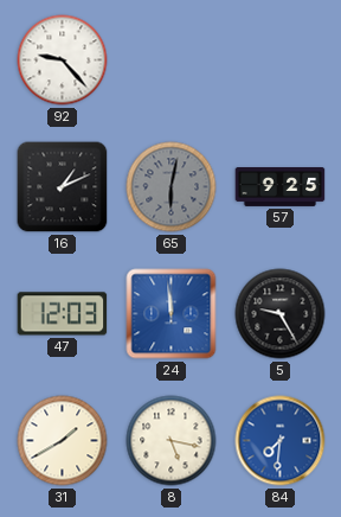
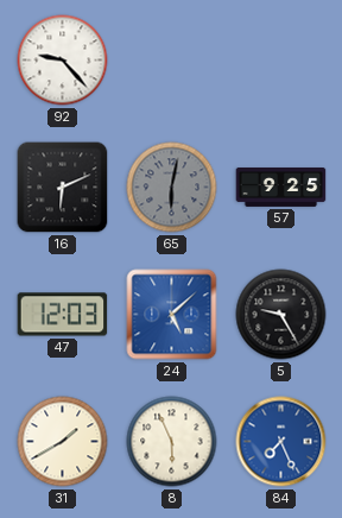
16: 1:11 -> 6:11 (63, 188)
24: 11:59 -> 5:08 (172, 315)
8: 5:17 -> 5:56 (172, 442)
84: 7:31 -> 7:26 (281, 442)
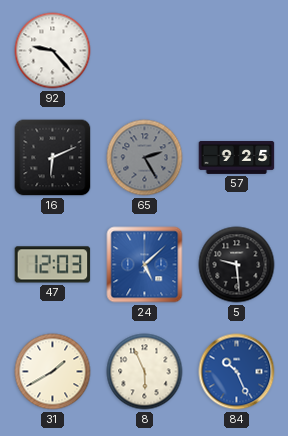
65: 6:02 -> 2:25 (145, 158)
5: 9:25 -> 9:29 (237, 265)
84: 7:26 -> 10:26 (237, 372)
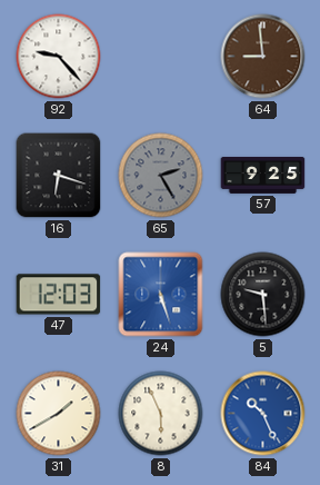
64: none -> 8:59 (263, 57)
16: 6:11 -> 6:18 (59, 176)
24: 5:08 -> 5:27 (161, 295)
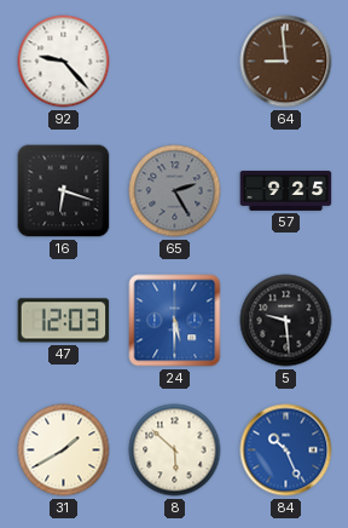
24: 5:27 -> 5:30 (175, 321)
8: 5:56 -> 5:52 (175, 450)
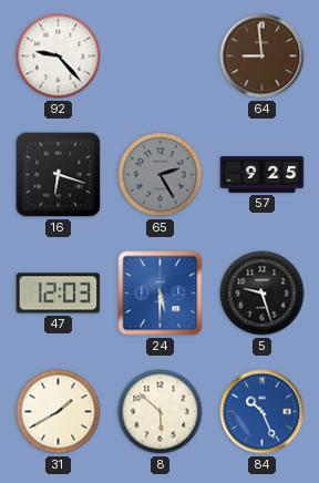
5: 9:29 -> 9:27 (263, 294)
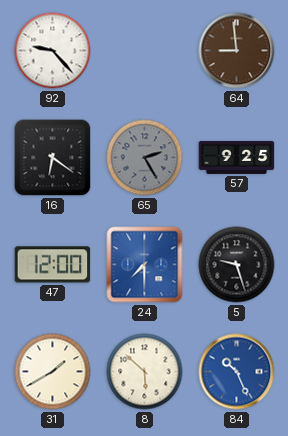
16: 6:18 -> 6:21 (53, 158)
47: 12:03 -> 12:00 (53, 265)
24: 5:30 -> 7:30 (145, 265)
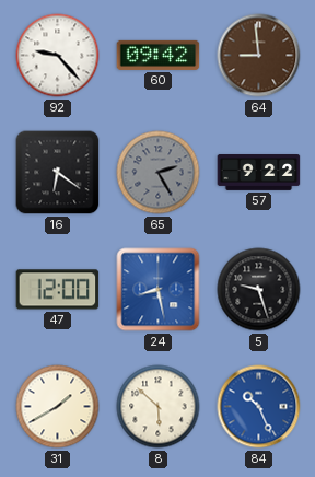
60: none -> 09:42 (159, 55)
57: 9:25 -> 9:22 (259, 173)
24: 7:30 -> 8:28 (159, 290)
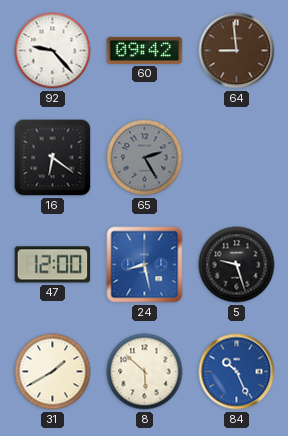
57: 9:22 -> none (259, 173)
